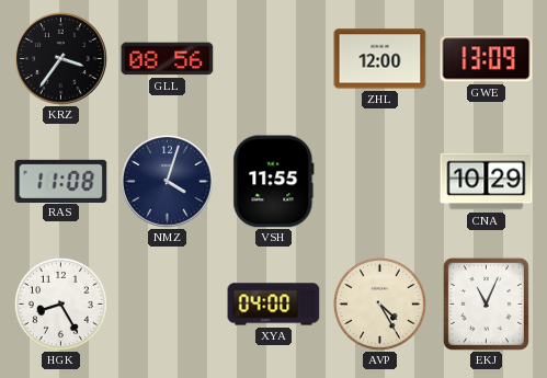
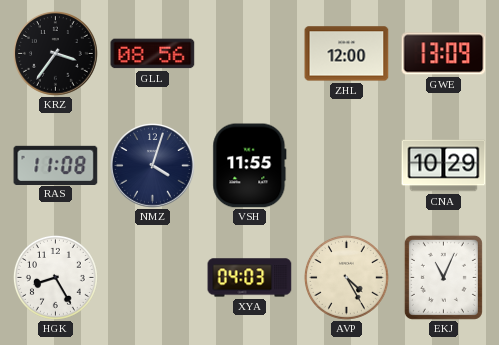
XYA: 04:00 -> 04:03 (250, 278)
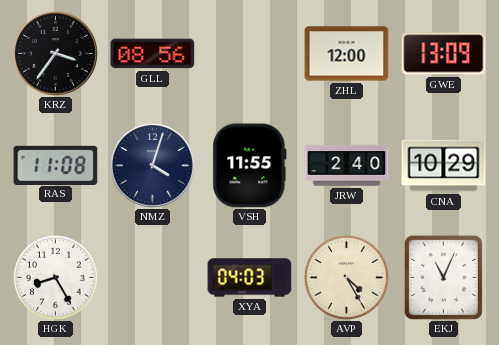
JRW: none -> 2:40 (347, 166)
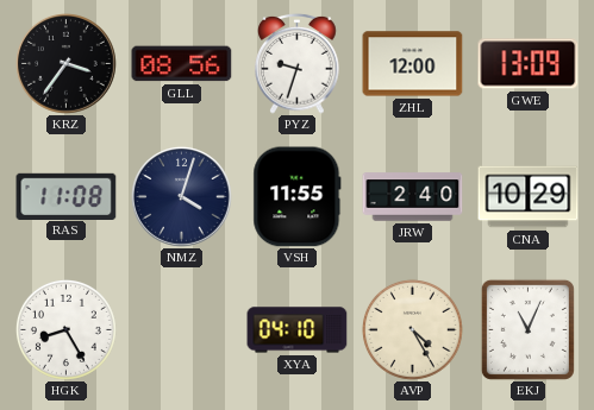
PYZ: none -> 9:33 (298, 63)
XYA: 04:03 -> 04:10 (298, 330)
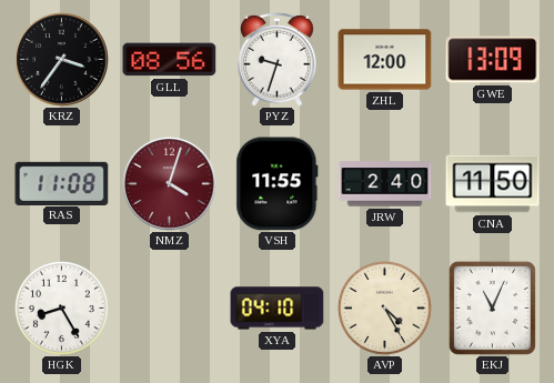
NMZ dial: navy -> burgundy (170, 184)
CNA: 10:29 -> 11:50 (493, 184)
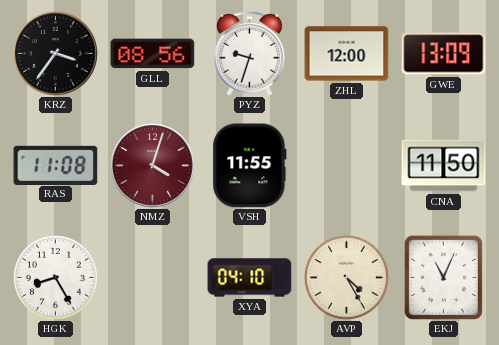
JRW: 2:40 -> none (385, 184)
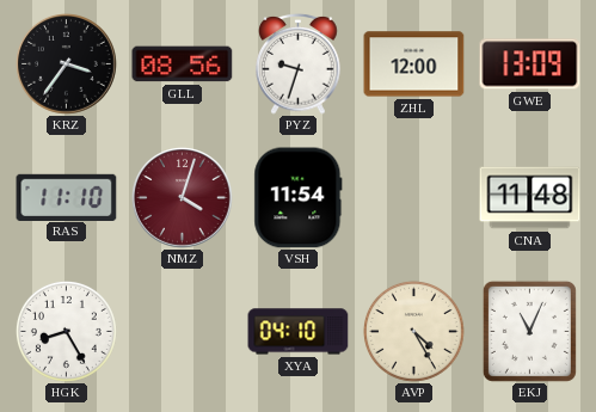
RAS: 11:08 -> 11:10 (67, 197)
VSH: 11:55 -> 11:54 (299, 198)
CNA: 11:50 -> 11:48 (530, 198)
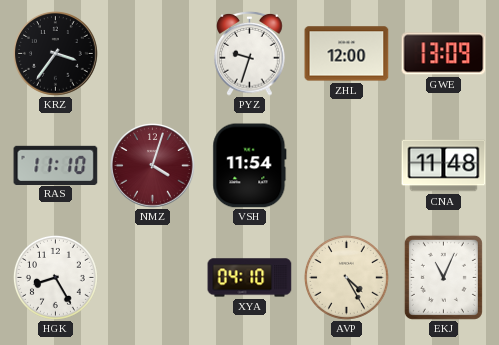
GLL: 08:56 -> none (183, 64)
